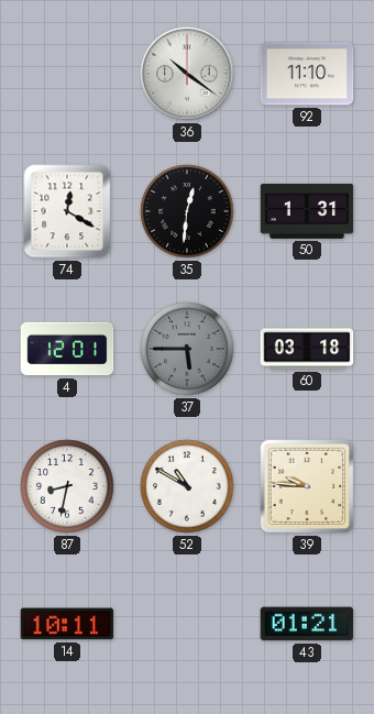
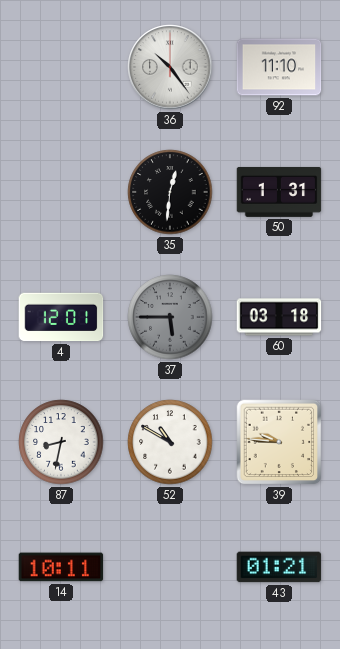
36: 10:21 -> 10:24 (170, 67)
74: 12:20 -> none (67, 211)
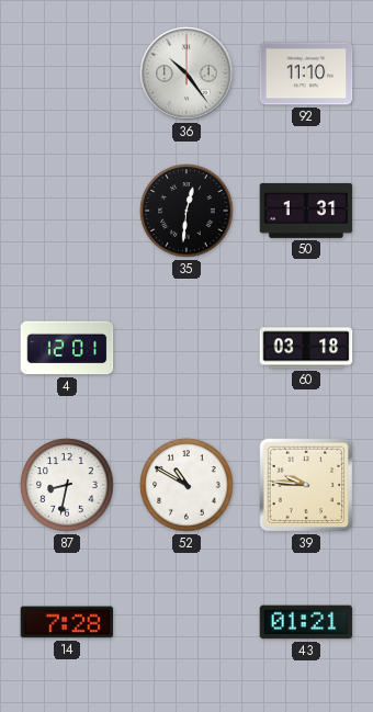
37: 5:45 -> none (170, 317)
14: 10:11 -> 7:28 (67, 622)
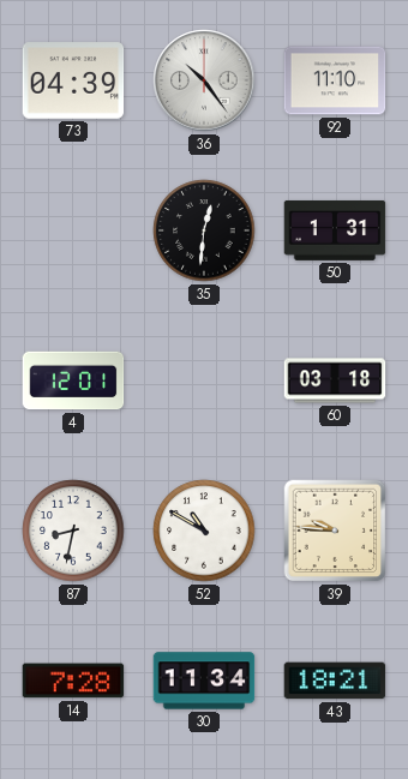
73: none -> 04:39 (73, 80)
30: none -> 11:34 (204, 681)
43: 01:21 -> 18:21 (335, 681)
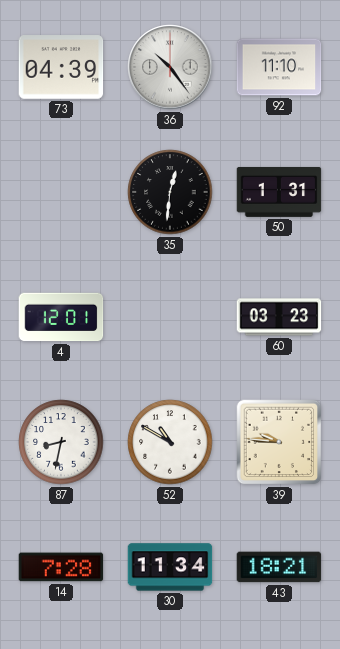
60: 03:18 -> 03:23 (279, 317)
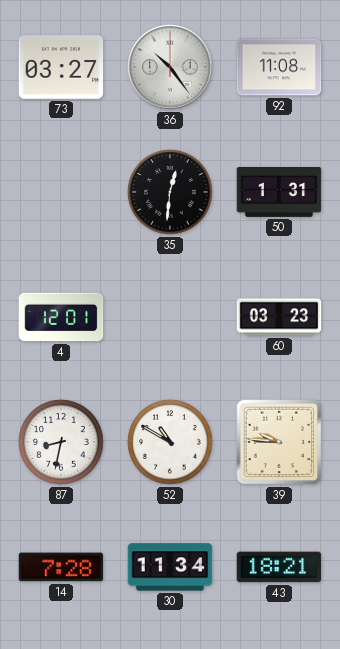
73: 04:39 -> 03:27 (61, 67)
92: 11:10 -> 11:08 (279, 67)
